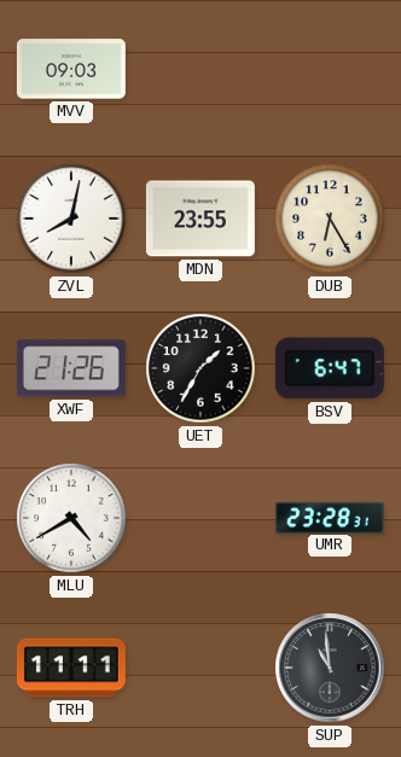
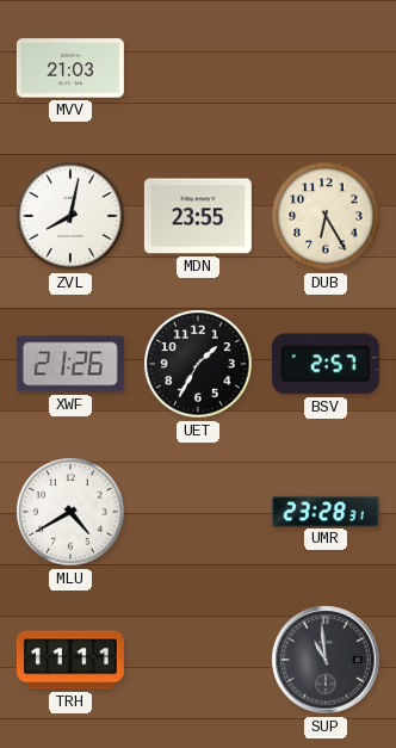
MVV: 09:03 -> 21:03 (70, 68)
BSV: 6:47 -> 2:57 (326, 364)
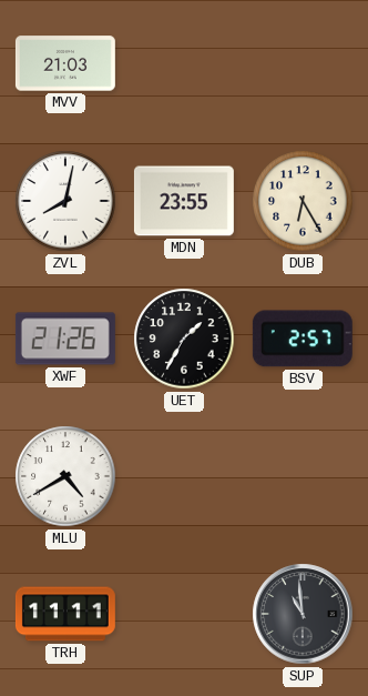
UMR: 23:28 -> none (326, 511)
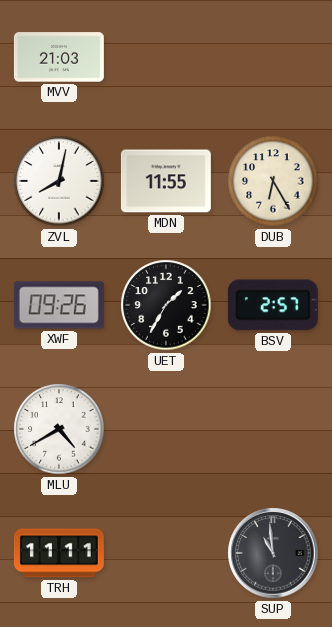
MDN: 23:55 -> 11:55 (166, 181)
XWF: 21:26 -> 09:26 (59, 305)
